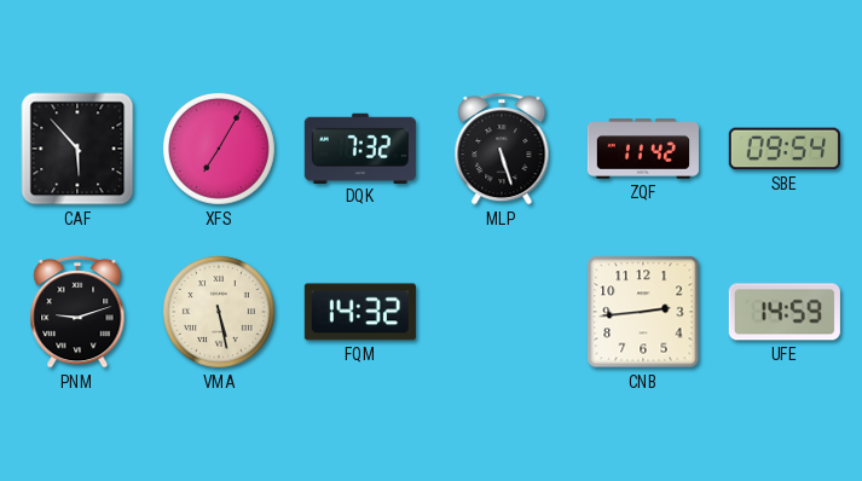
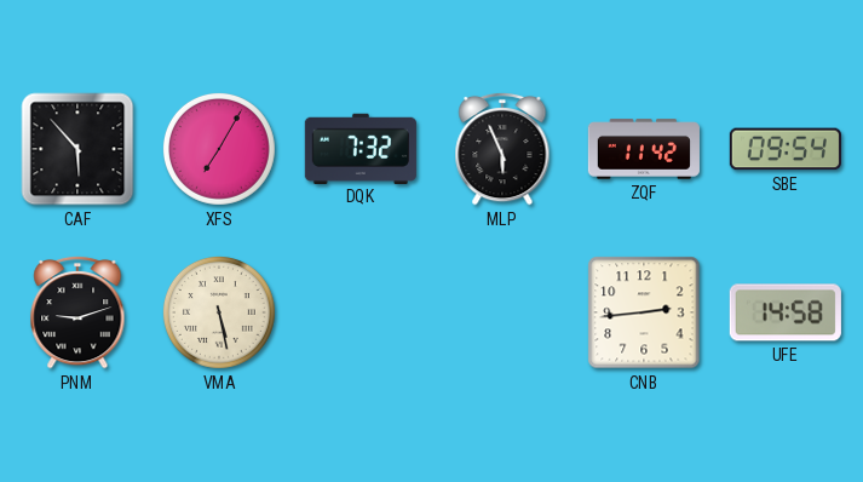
MLP: 5:27 -> 5:56 (502, 149)
FQM: 14:32 -> none (360, 312)
UFE: 14:59 -> 14:58 (786, 312)
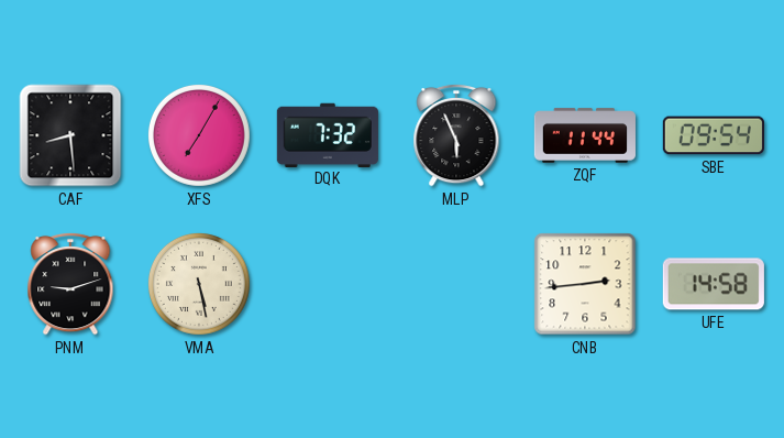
CAF: 5:53 -> 8:29 (70, 135)
ZQF: 11:42 -> 11:44 (585, 135)
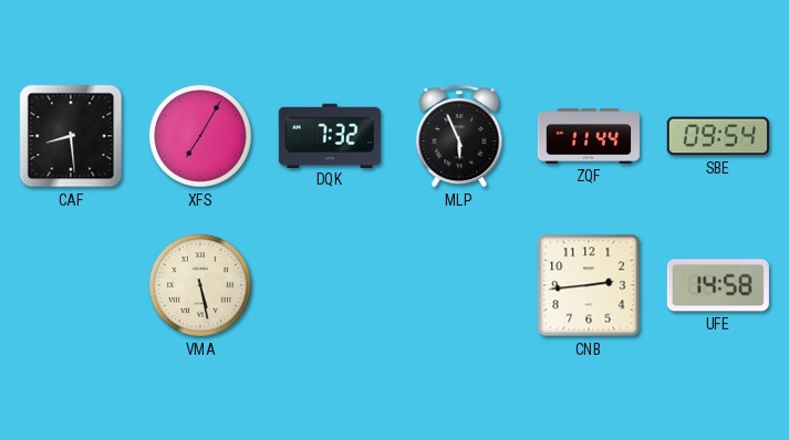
PNM: 9:12 -> none (70, 284)
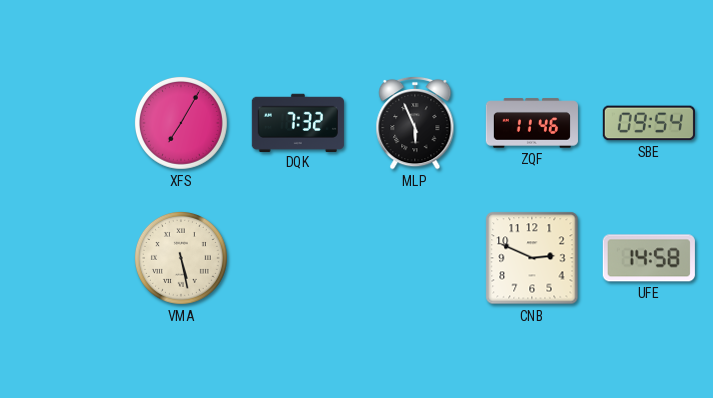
CAF: 8:29 -> none (71, 136)
ZQF: 11:44 -> 11:46 (532, 123)
CNB: 2:44 -> 2:49 (532, 258)
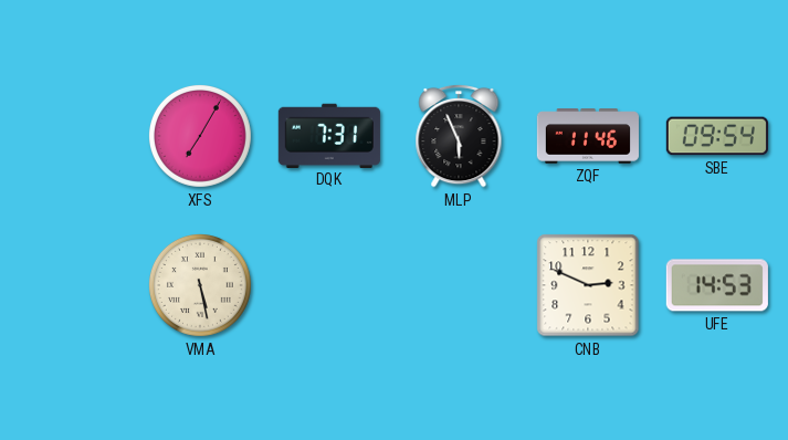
DQK: 7:32 -> 7:31 (329, 135)
UFE: 14:58 -> 14:53 (717, 285)
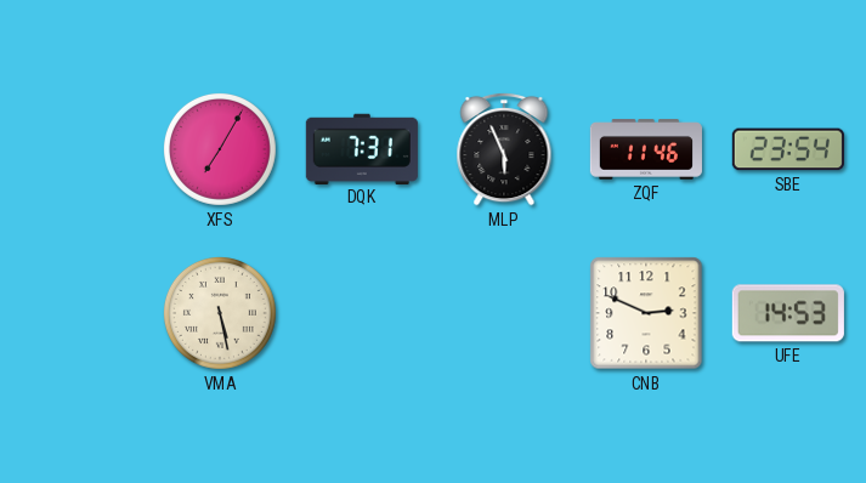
SBE: 09:54 -> 23:54 (788, 149)
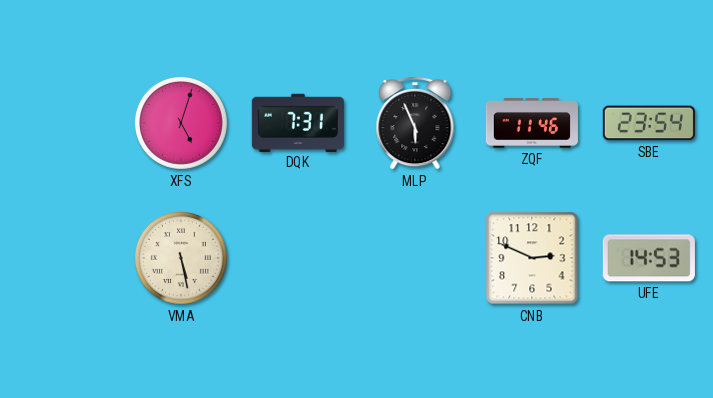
XFS: 7:05 -> 5:03 (181, 123)
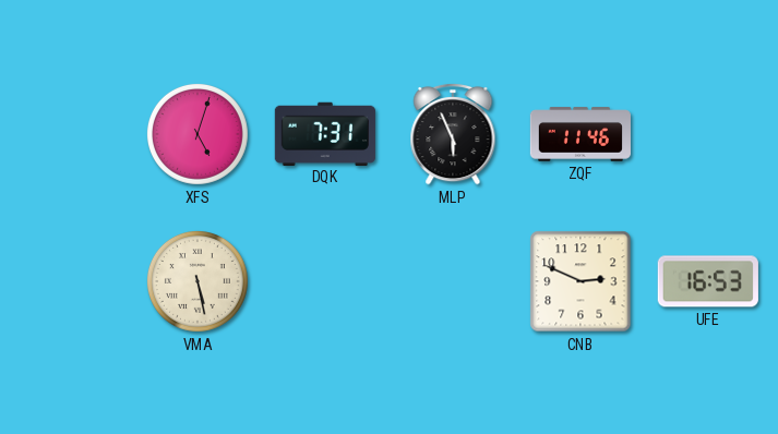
SBE: 23:54 -> none (649, 123)
UFE: 14:53 -> 16:53 (708, 281)
